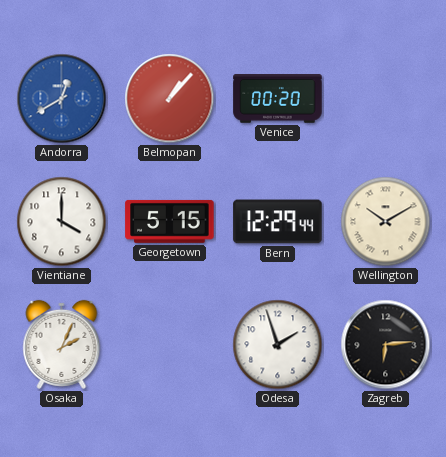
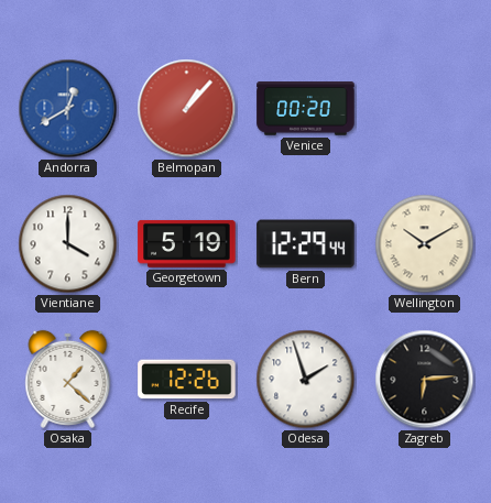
Georgetown: 5:15 -> 5:19 (187, 243)
Osaka: 2:04 -> 1:22 (68, 379)
Recife: none -> 12:26 (187, 380)
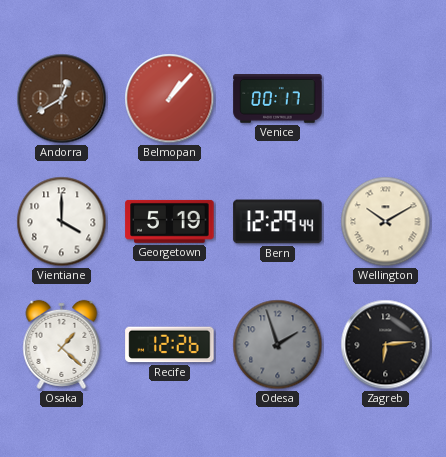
Andorra dial: blue -> brown (62, 99)
Venice: 00:20 -> 00:17 (278, 99)
Odesa dial: white -> grey (278, 345)
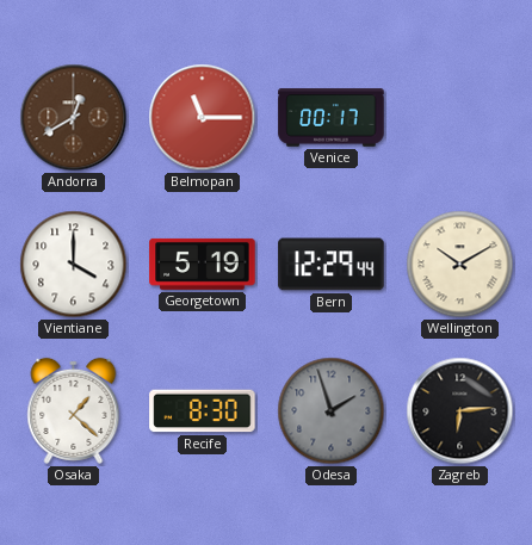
Belmopan: 1:07 -> 11:15 (203, 118)
Recife: 12:26 -> 8:30 (203, 411)
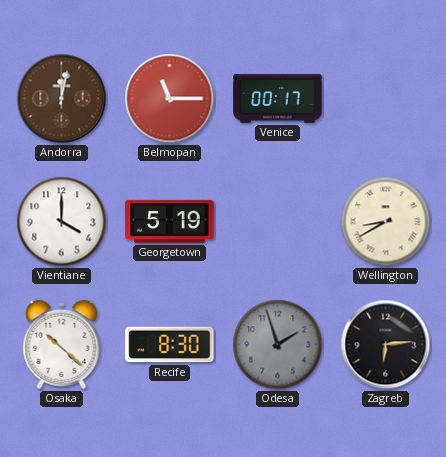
Andorra: 12:40 -> 12:02 (62, 99)
Bern: 12:29 -> none (332, 265)
Wellington: 10:10 -> 8:40 (386, 222)
Osaka: 1:22 -> 10:22 (62, 344)
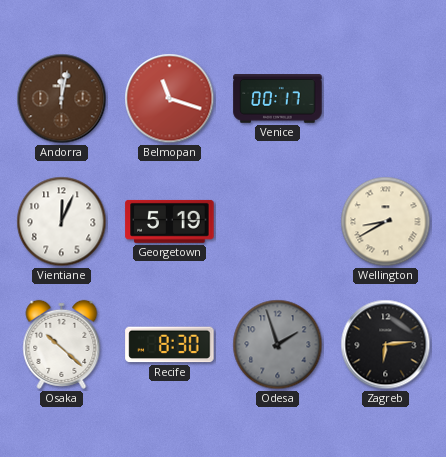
Belmopan: 11:15 -> 11:18 (170, 99)
Vientiane: 4:00 -> 12:04 (62, 222)
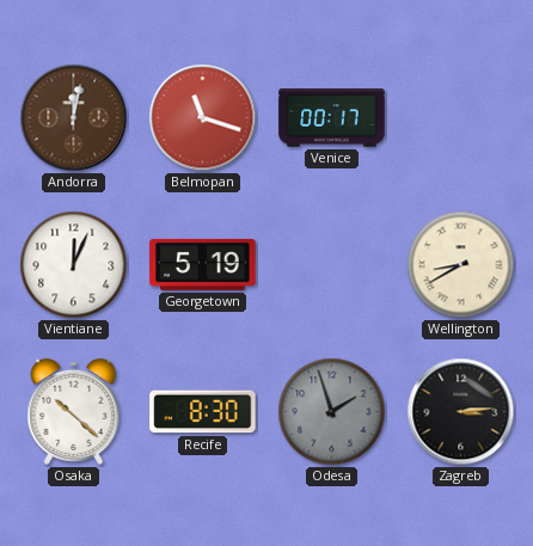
Zagreb: 6:14 -> 3:14 (461, 412)
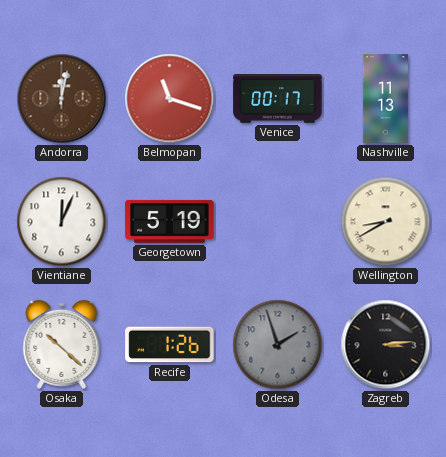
Nashville: none -> 11:13 (385, 99)
Recife: 8:30 -> 1:26 (170, 345)
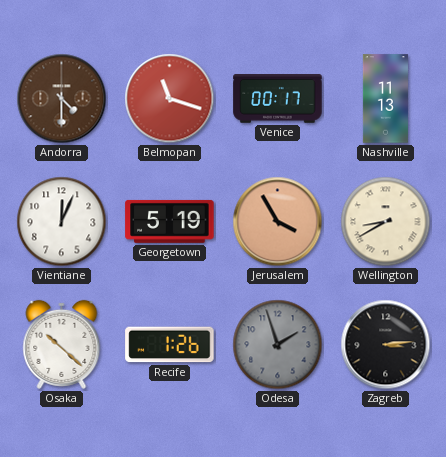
Andorra: 12:02 -> 4:30 (62, 99)
Jerusalem: none -> 3:55 (278, 222)
